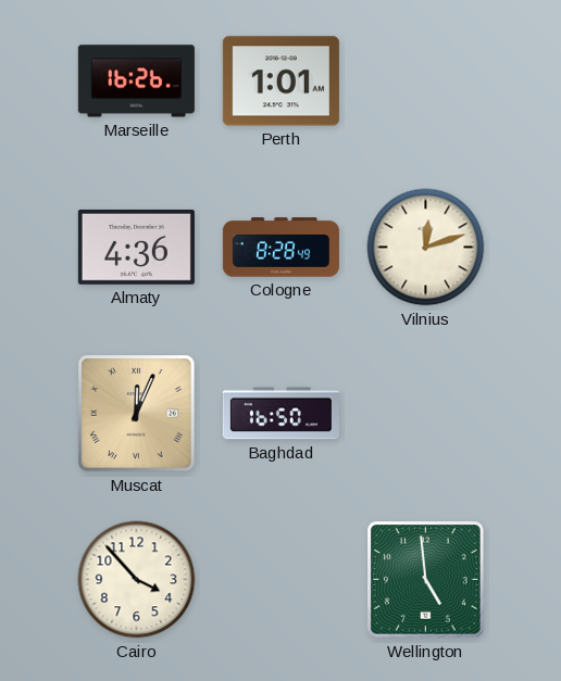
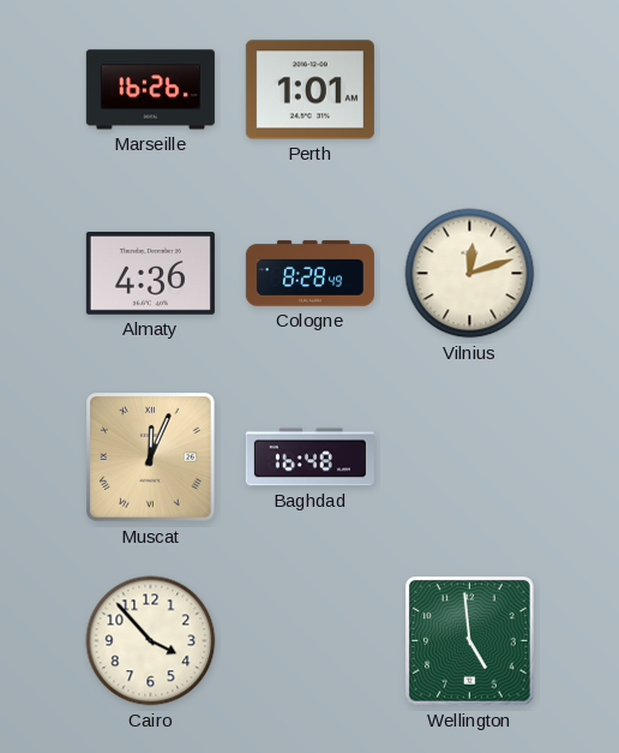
Baghdad: 16:50 -> 16:48 (309, 458)
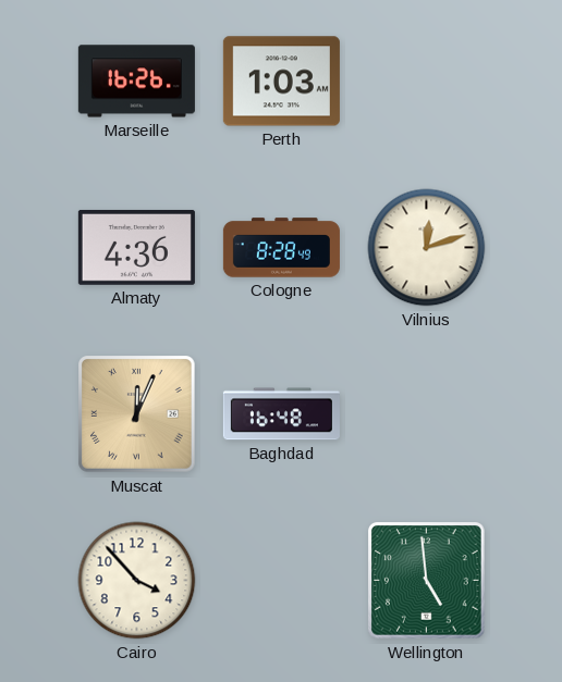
Perth: 1:01 -> 1:03 (281, 82)
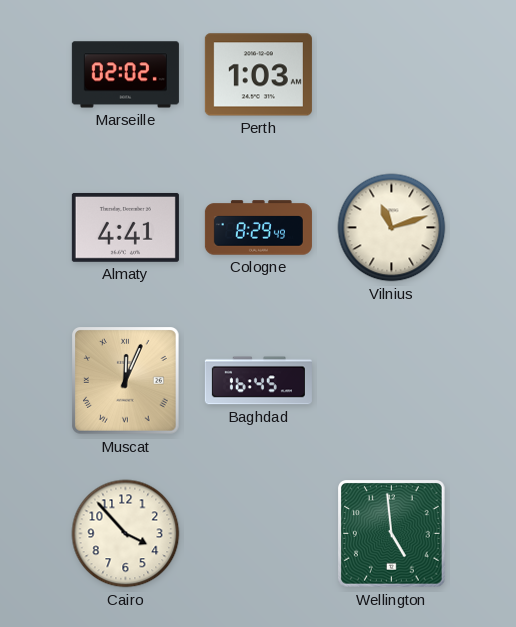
Marseille: 16:26 -> 02:02 (125, 75)
Almaty: 4:36 -> 4:41 (125, 227)
Cologne: 8:28 -> 8:29 (258, 228)
Vilnius: 12:12 -> 11:12 (392, 228)
Baghdad: 16:48 -> 16:45 (258, 381)
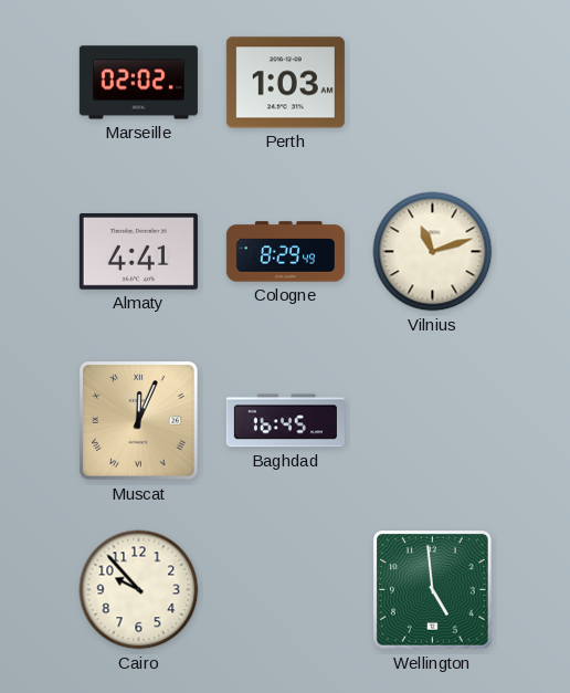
Cairo: 3:53 -> 9:53 (139, 590)
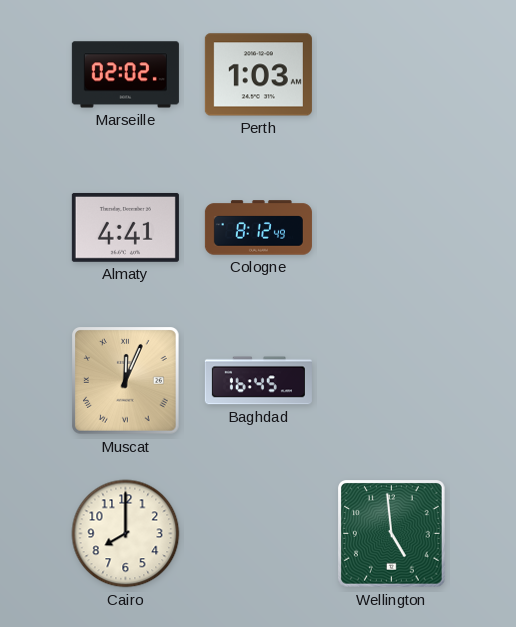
Cologne: 8:29 -> 8:12 (258, 228)
Vilnius: 11:12 -> none (433, 252)
Cairo: 9:53 -> 8:00 (126, 534)
